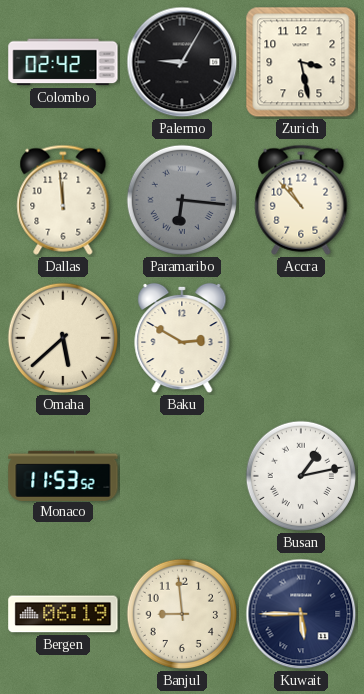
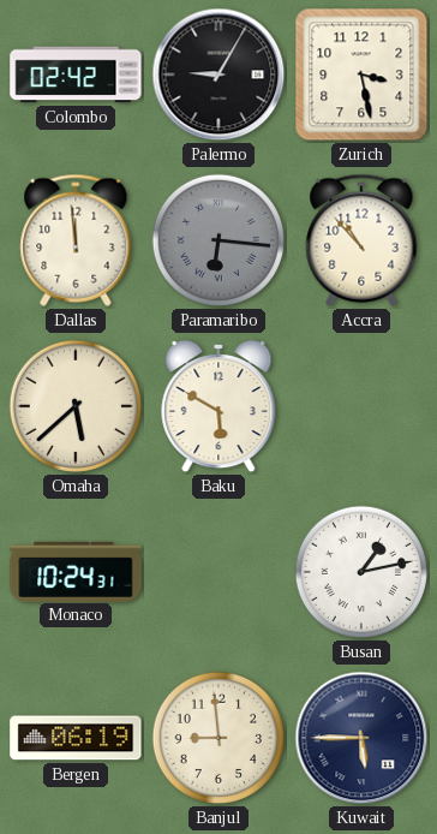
Baku: 2:50 -> 5:50 (218, 406)
Monaco: 11:53 -> 10:24 (76, 571)
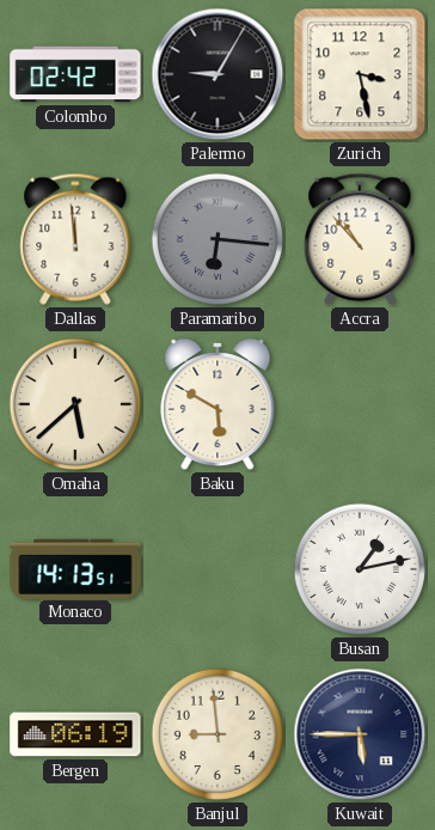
Monaco: 10:24 -> 14:13 (75, 568)
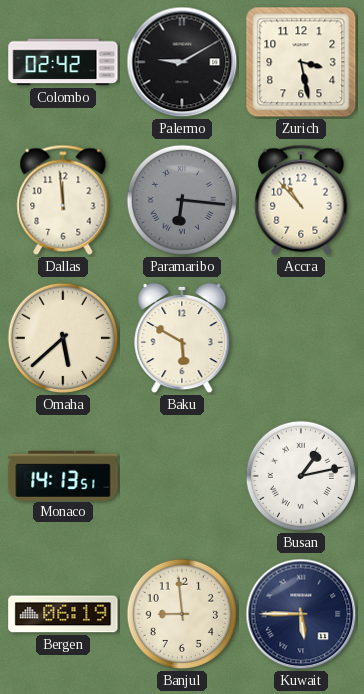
Palermo: 9:05 -> 9:10 (182, 62)
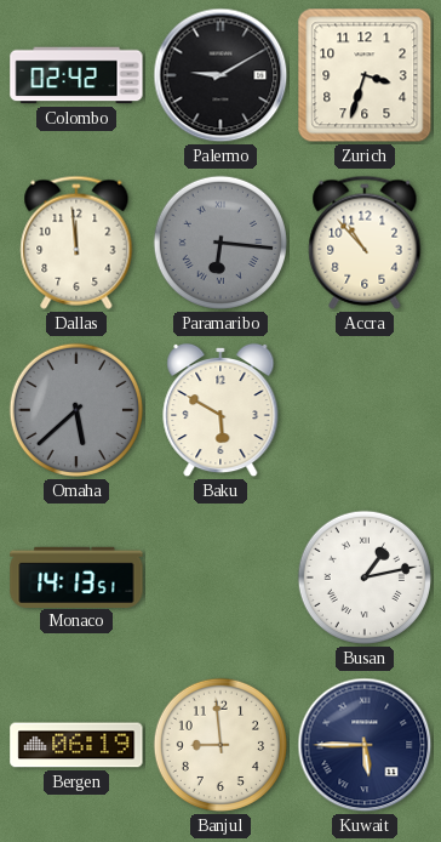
Zurich: 3:28 -> 3:33 (365, 75)
Omaha dial: cream -> grey (76, 410)
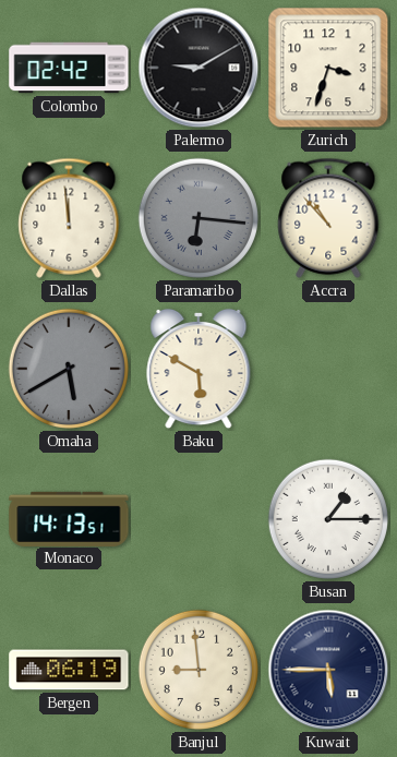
Omaha: 5:38 -> 5:40 (69, 369)
Busan: 1:13 -> 1:15 (328, 519)
